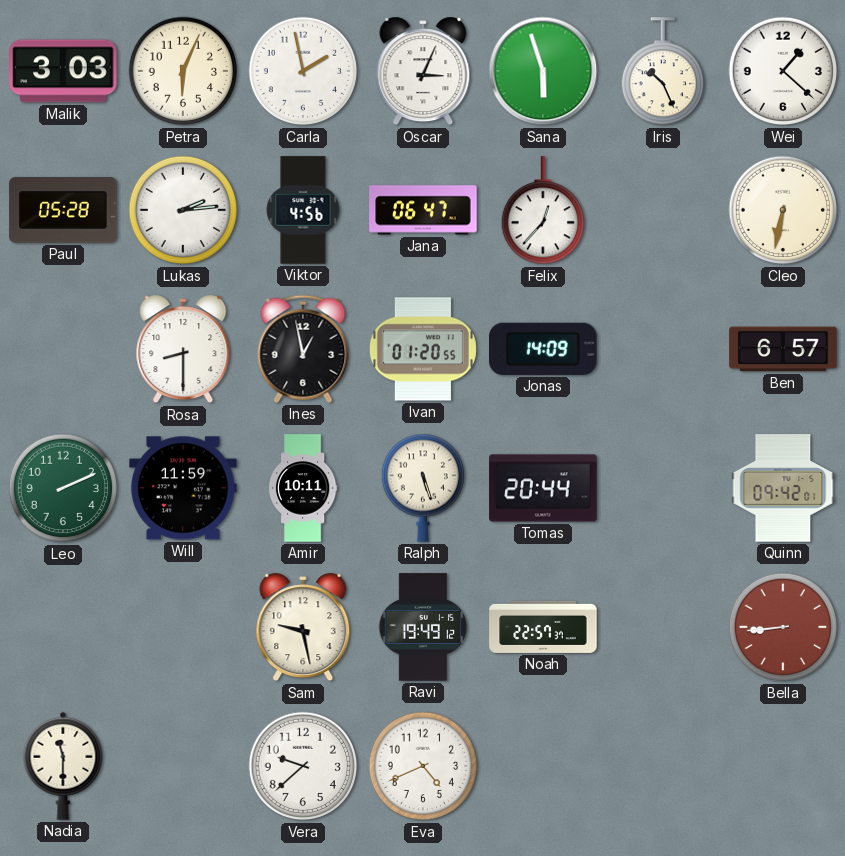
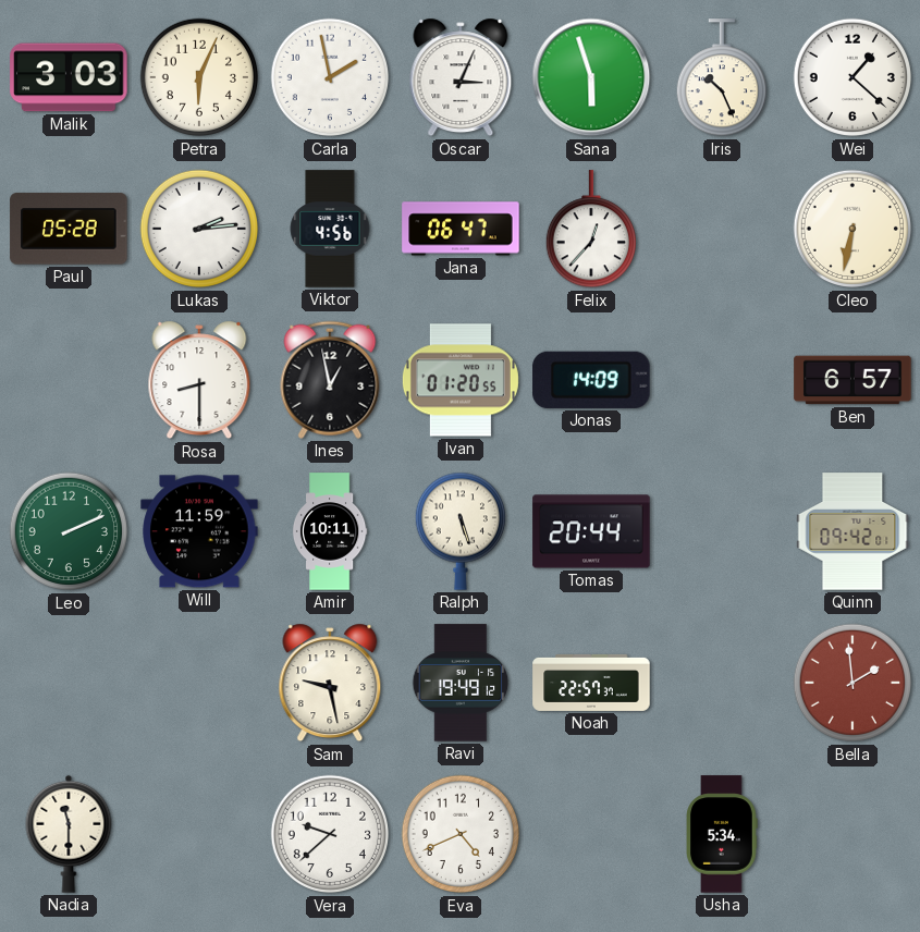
Bella: 8:44 -> 1:59 (852, 683)
Usha: none -> 5:34 (723, 834)
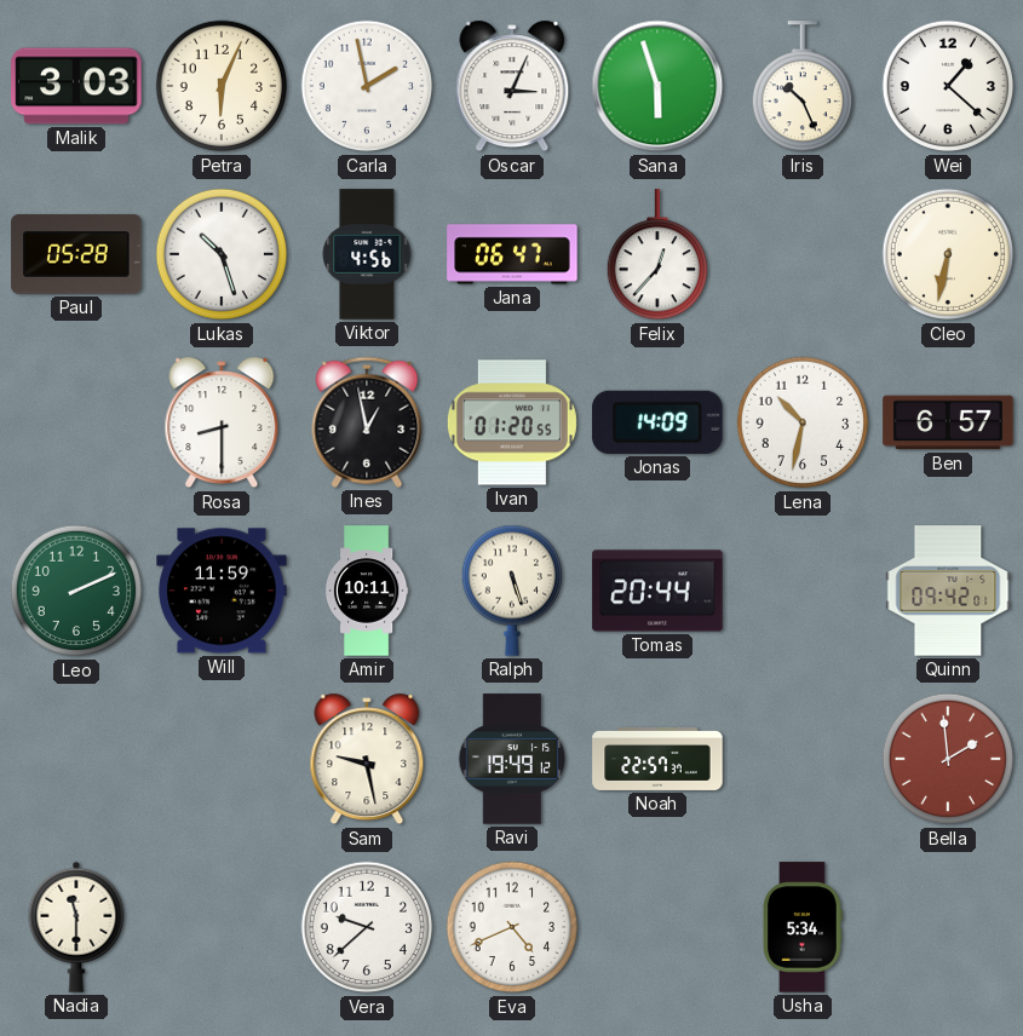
Lukas: 2:14 -> 10:27 (222, 254)
Lena: none -> 10:32 (803, 422)
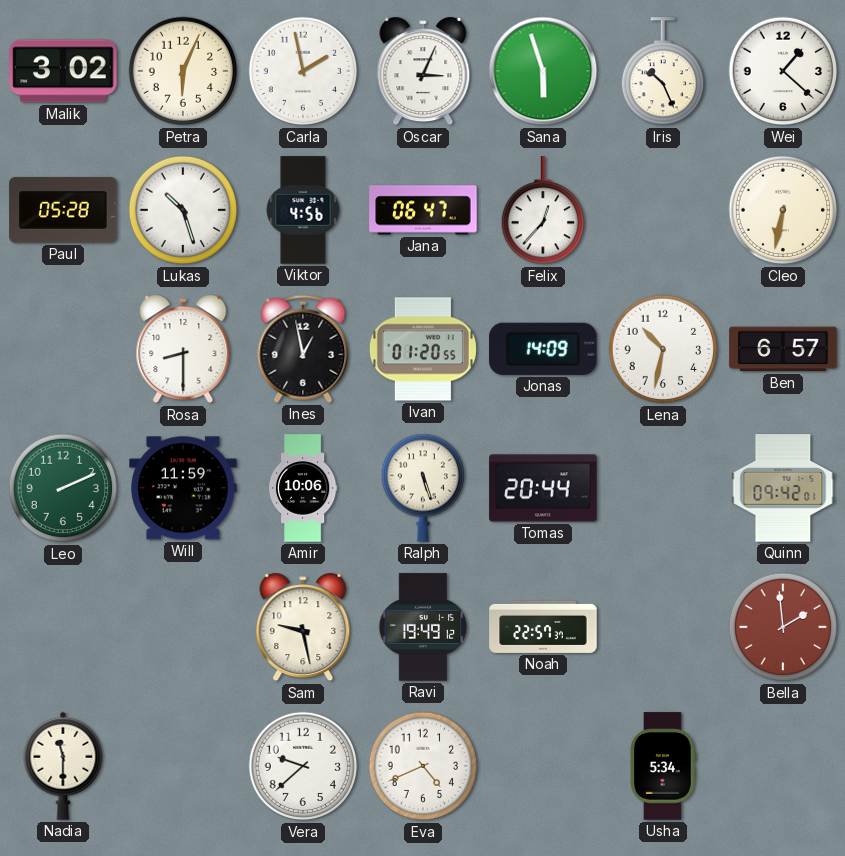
Malik: 3:03 -> 3:02 (63, 71)
Amir: 10:11 -> 10:06 (303, 488)
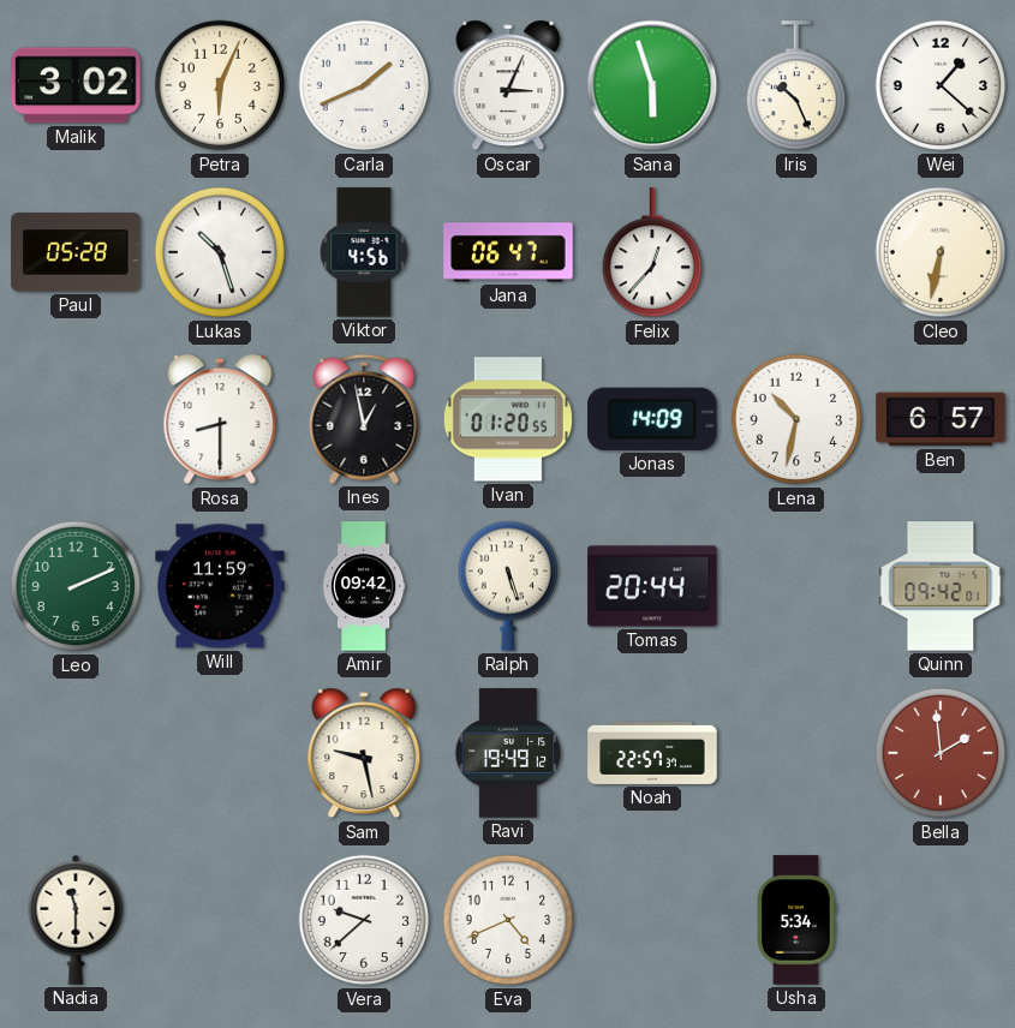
Carla: 1:58 -> 1:41 (364, 85)
Amir: 10:06 -> 09:42 (364, 586)
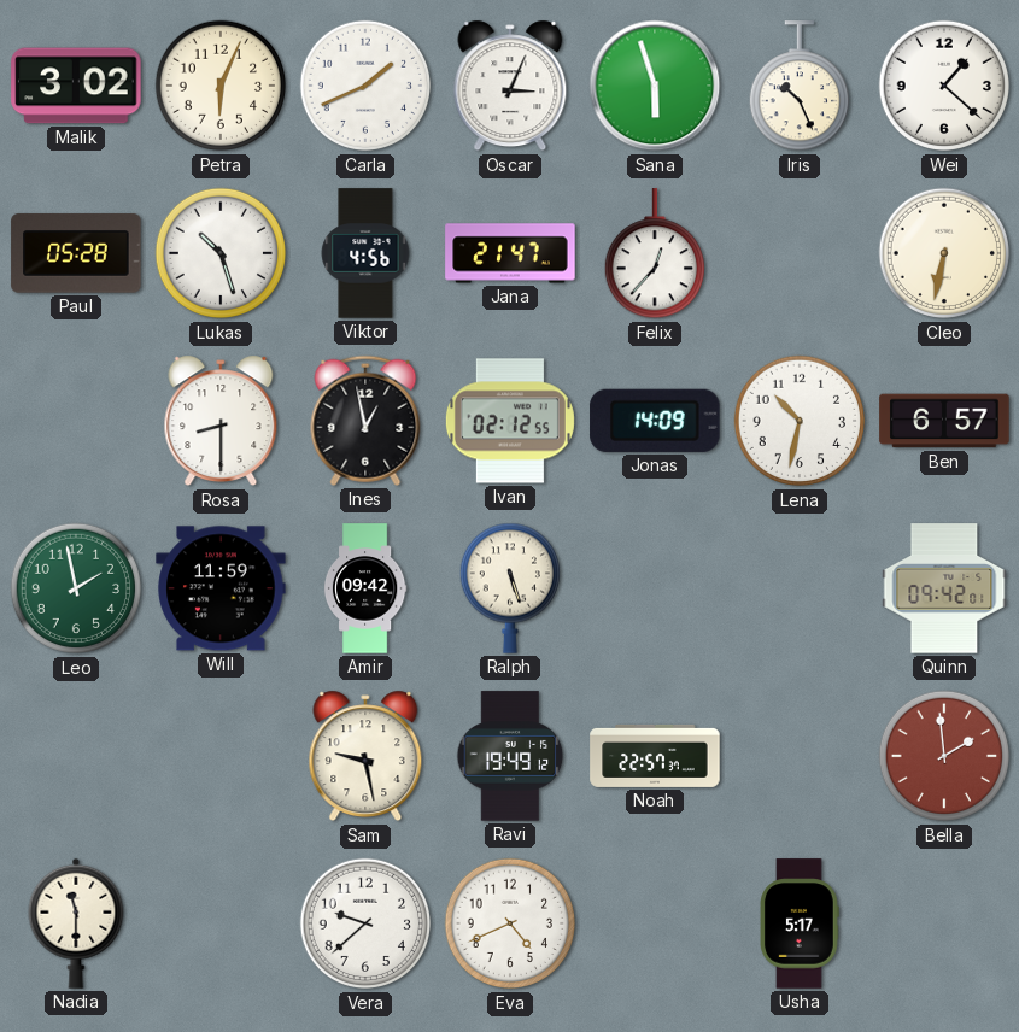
Jana: 06:47 -> 21:47 (510, 253)
Ivan: 01:20 -> 02:12 (510, 421)
Leo: 2:11 -> 1:58 (76, 588)
Tomas: 20:44 -> none (652, 586)
Usha: 5:34 -> 5:17 (801, 923)
